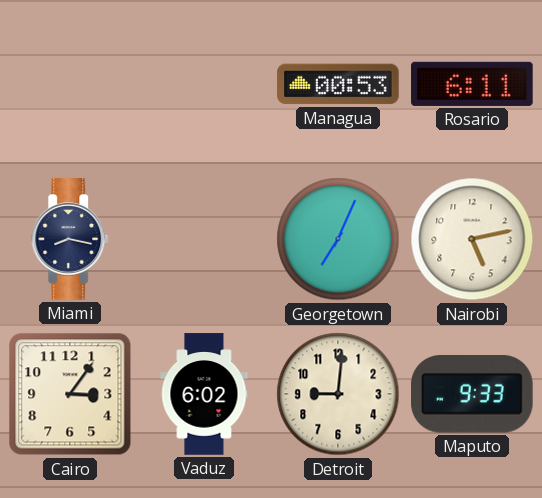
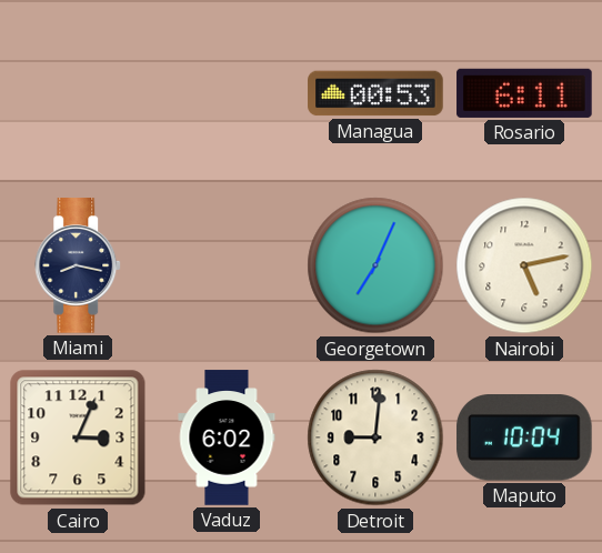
Cairo: 3:06 -> 3:04 (78, 438)
Maputo: 9:33 -> 10:04 (525, 438)
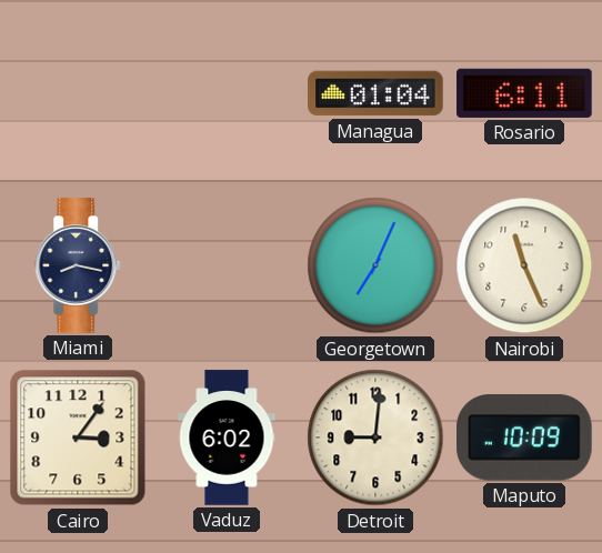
Managua: 00:53 -> 01:04 (375, 93)
Nairobi: 5:13 -> 11:26 (524, 265)
Cairo: 3:04 -> 3:06 (78, 438)
Maputo: 10:04 -> 10:09 (525, 438)
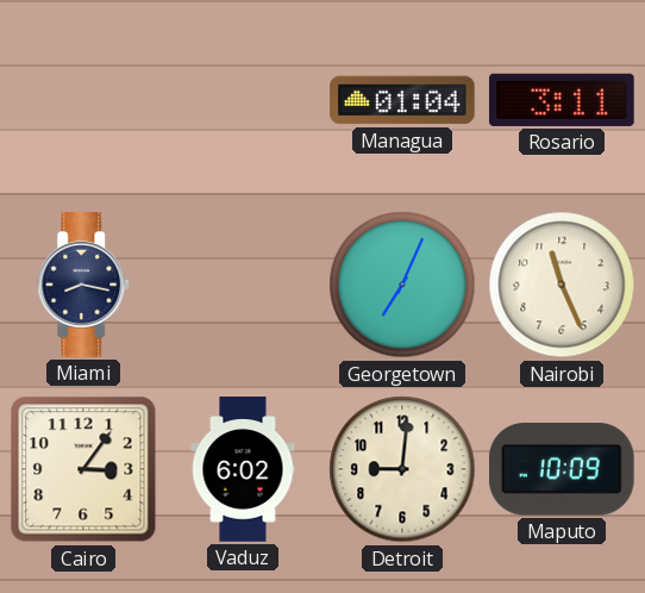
Rosario: 6:11 -> 3:11 (562, 100)
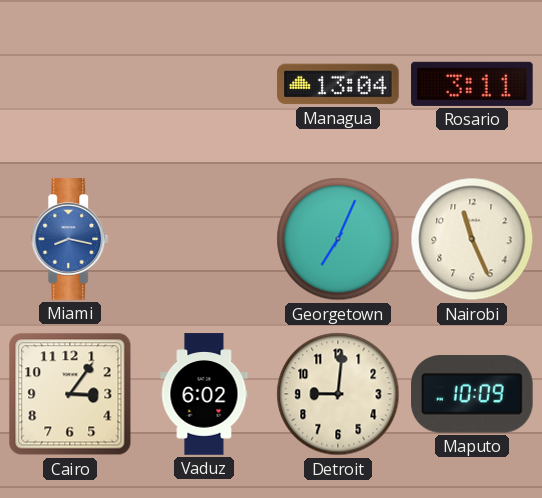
Managua: 01:04 -> 13:04 (338, 84)
Miami dial: navy -> blue (71, 239)
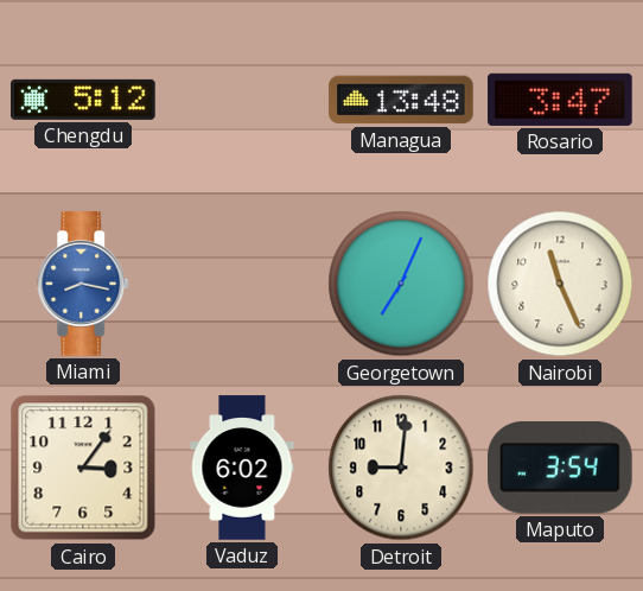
Chengdu: none -> 5:12 (84, 100)
Managua: 13:04 -> 13:48 (401, 100)
Rosario: 3:11 -> 3:47 (560, 100)
Maputo: 10:09 -> 3:54 (561, 468)
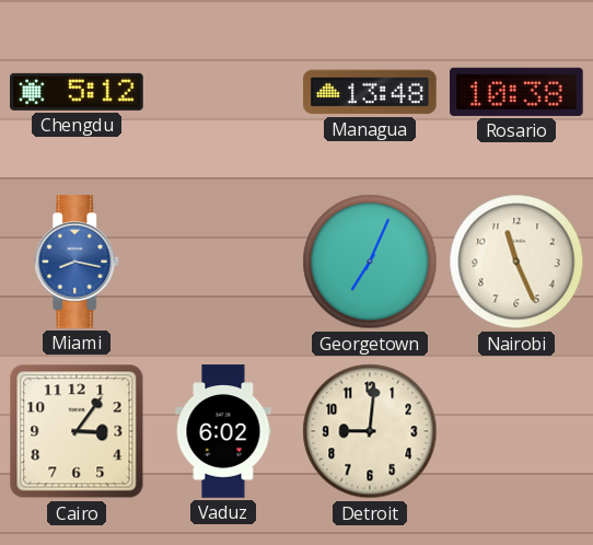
Rosario: 3:47 -> 10:38 (516, 92)
Maputo: 3:54 -> none (561, 468)
